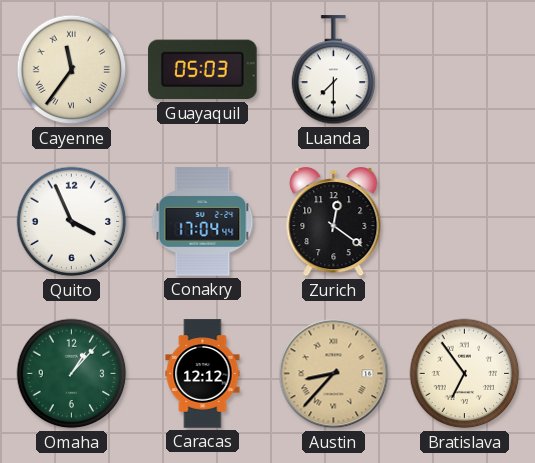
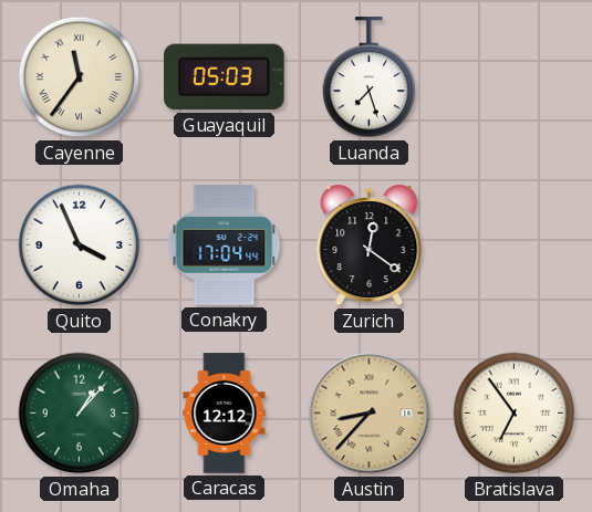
Luanda: 7:30 -> 7:27 (370, 77)
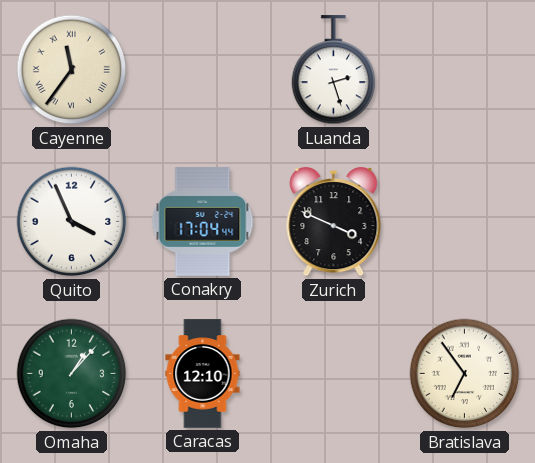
Guayaquil: 05:03 -> none (225, 77)
Luanda: 7:27 -> 2:27 (334, 70)
Zurich: 12:21 -> 3:49 (334, 222)
Caracas: 12:12 -> 12:10 (203, 374)
Austin: 8:37 -> none (370, 414)
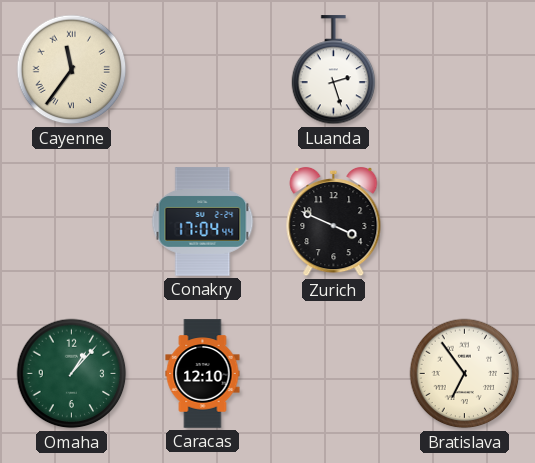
Quito: 3:56 -> none (72, 222)
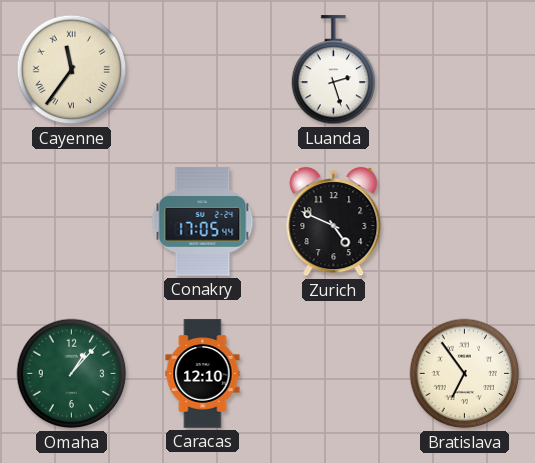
Conakry: 17:04 -> 17:05 (203, 222)
Zurich: 3:49 -> 4:49 (334, 222)
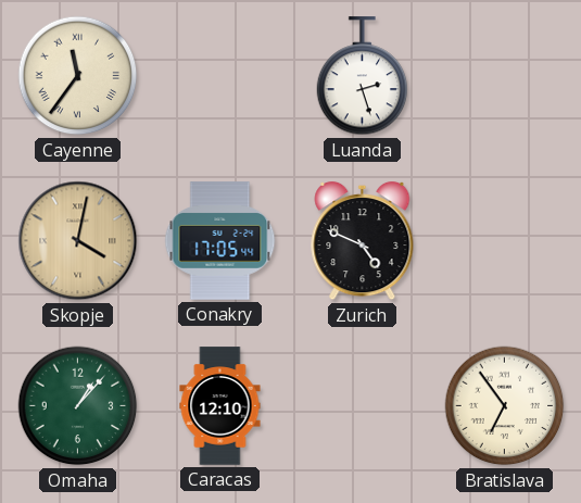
Skopje: none -> 4:02 (78, 241)
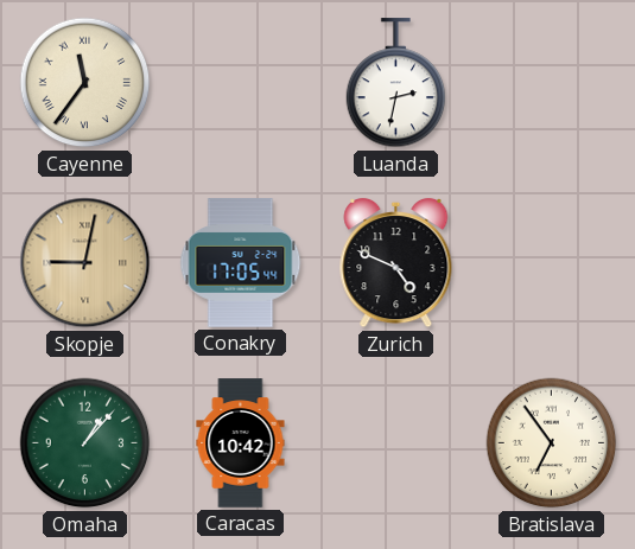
Luanda: 2:27 -> 2:32 (396, 83)
Skopje: 4:02 -> 9:02 (85, 263)
Caracas: 12:10 -> 10:42 (241, 443)
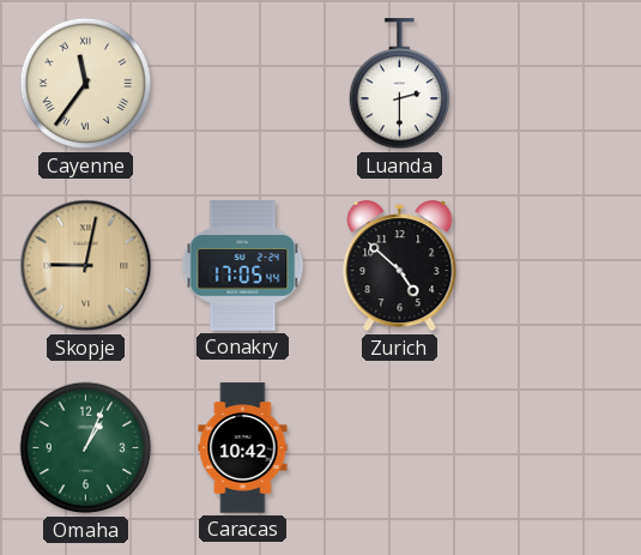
Luanda: 2:32 -> 2:30 (400, 84)
Zurich: 4:49 -> 4:52 (400, 266)
Omaha: 1:07 -> 1:04 (86, 448)
Bratislava: 6:54 -> none (552, 443)
